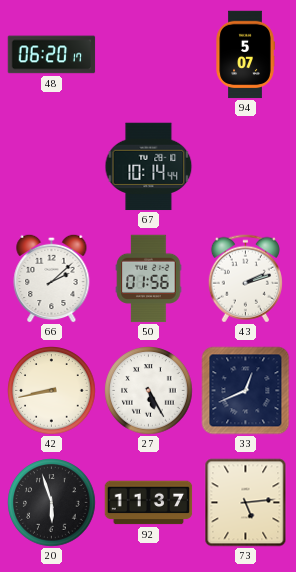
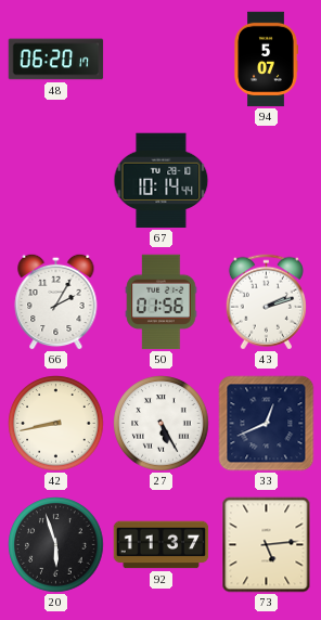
66: 2:08 -> 2:05 (56, 301)
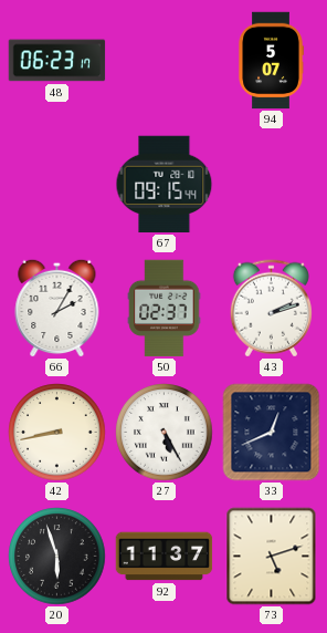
48: 06:20 -> 06:23 (57, 61)
67: 10:14 -> 09:15 (165, 185)
50: 01:56 -> 02:37 (165, 309)
73: 5:14 -> 5:12 (272, 557)
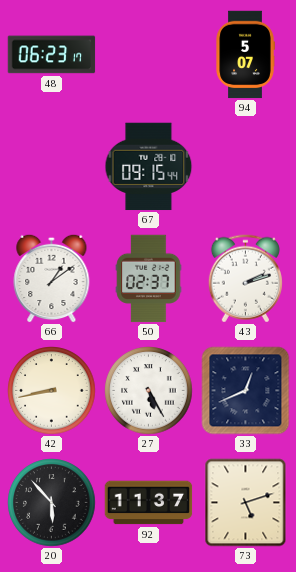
66: 2:05 -> 1:09 (52, 278)
20: 5:57 -> 5:53 (52, 503)
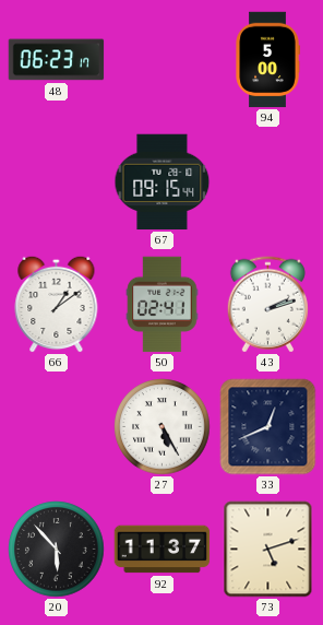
94: 5:07 -> 5:00 (267, 60)
50: 02:37 -> 02:41 (163, 305)
42: 8:43 -> none (52, 391)
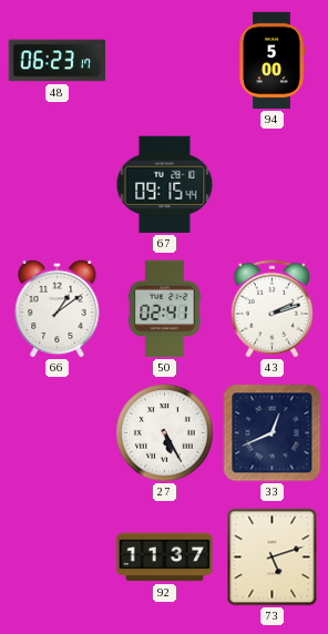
20: 5:53 -> none (57, 550)
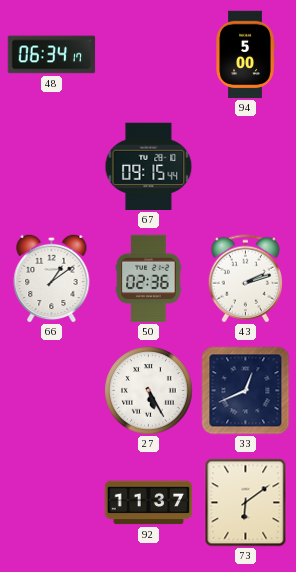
48: 06:23 -> 06:34 (52, 55)
50: 02:41 -> 02:36 (149, 279)
73: 5:12 -> 6:09 (246, 503)
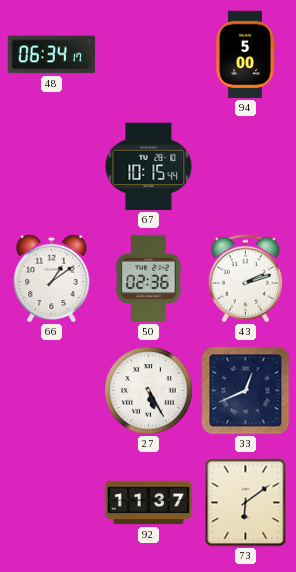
67: 09:15 -> 10:15 (149, 167)
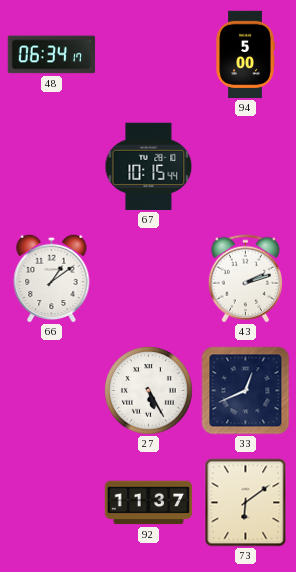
50: 02:36 -> none (149, 279)
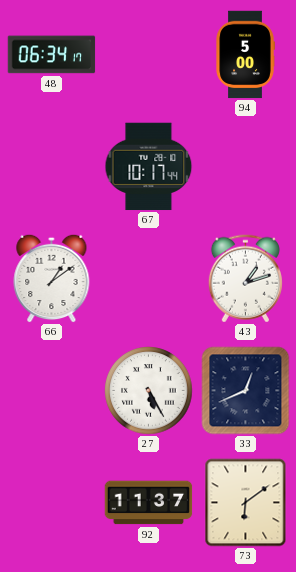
67: 10:15 -> 10:17 (149, 167)
43: 2:12 -> 1:12 (245, 279)
